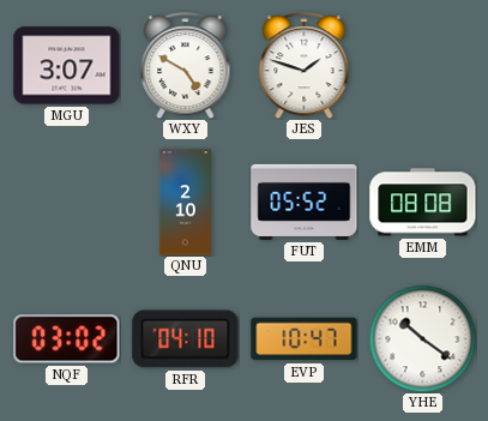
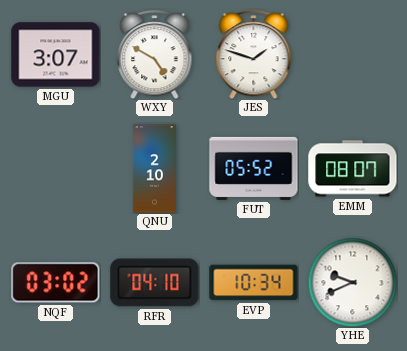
EMM: 08:08 -> 08:07 (353, 169)
EVP: 10:47 -> 10:34 (254, 283)
YHE: 10:21 -> 9:41 (352, 282)
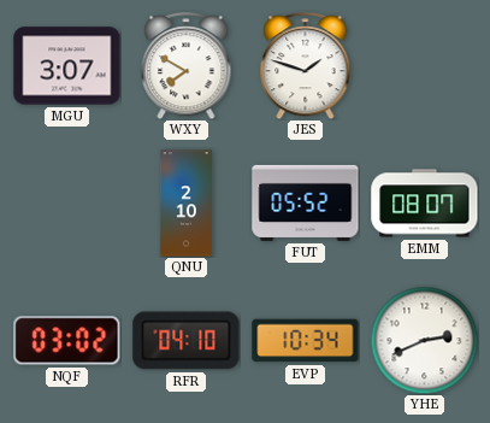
WXY: 4:50 -> 7:50 (187, 66)
YHE: 9:41 -> 2:41 (424, 340)
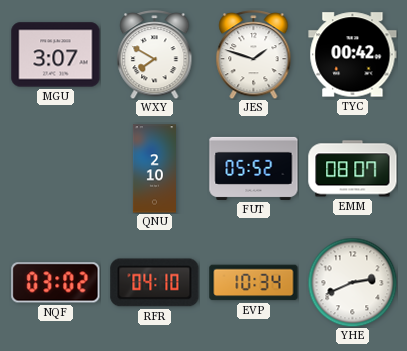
TYC: none -> 00:42 (353, 55)
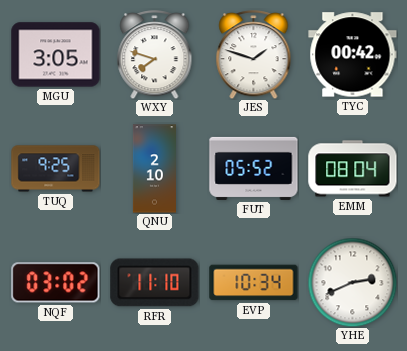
MGU: 3:07 -> 3:05 (56, 55)
WXY: 7:50 -> 7:48 (155, 55)
TUQ: none -> 9:25 (56, 169)
EMM: 08:07 -> 08:04 (353, 169)
RFR: 04:10 -> 11:10 (155, 283)
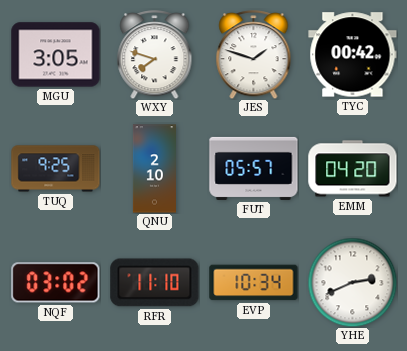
FUT: 05:52 -> 05:57 (254, 168)
EMM: 08:04 -> 04:20 (353, 169)
